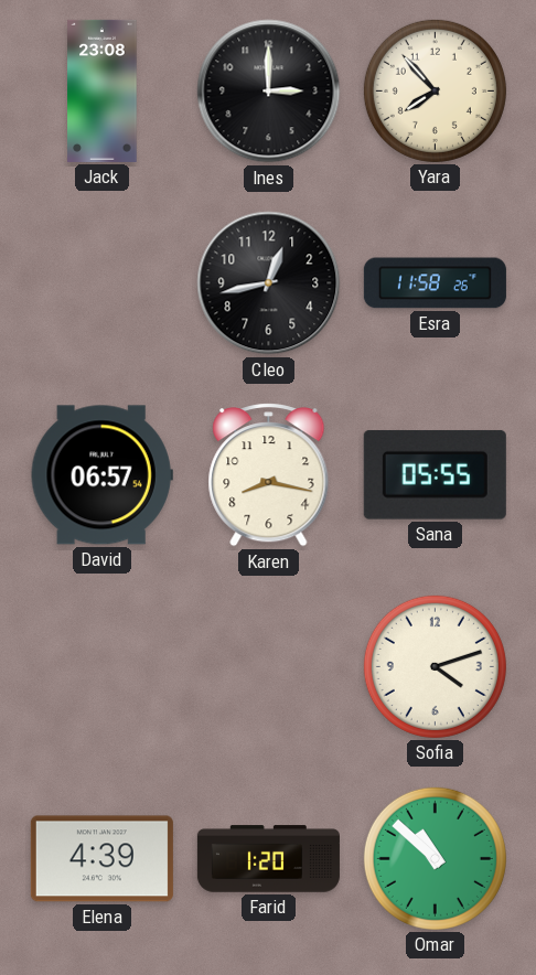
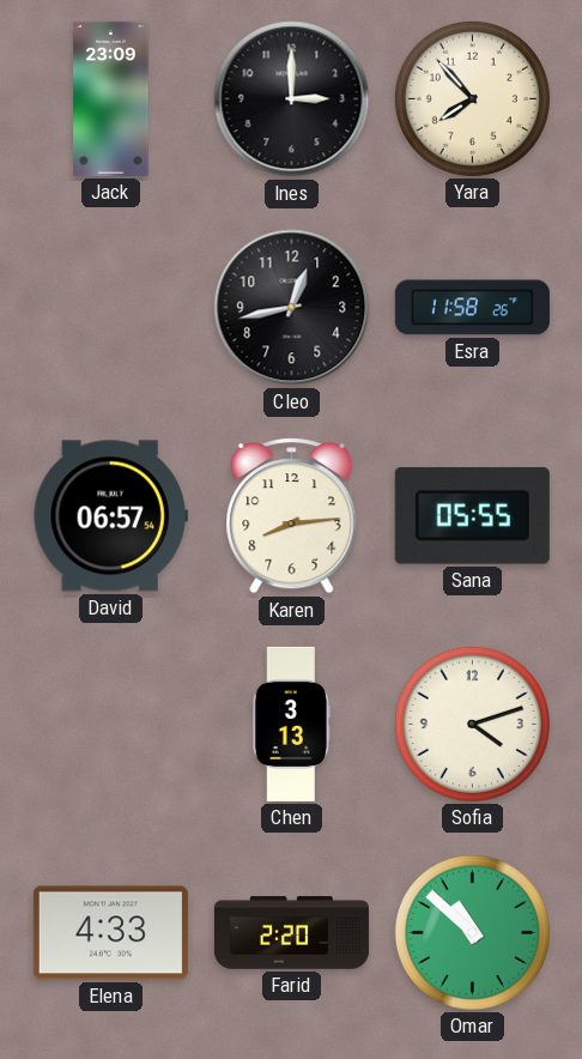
Jack: 23:08 -> 23:09 (111, 98)
Karen: 8:17 -> 8:14 (292, 516)
Chen: none -> 3:13 (292, 724)
Elena: 4:39 -> 4:33 (110, 933)
Farid: 1:20 -> 2:20 (291, 933)
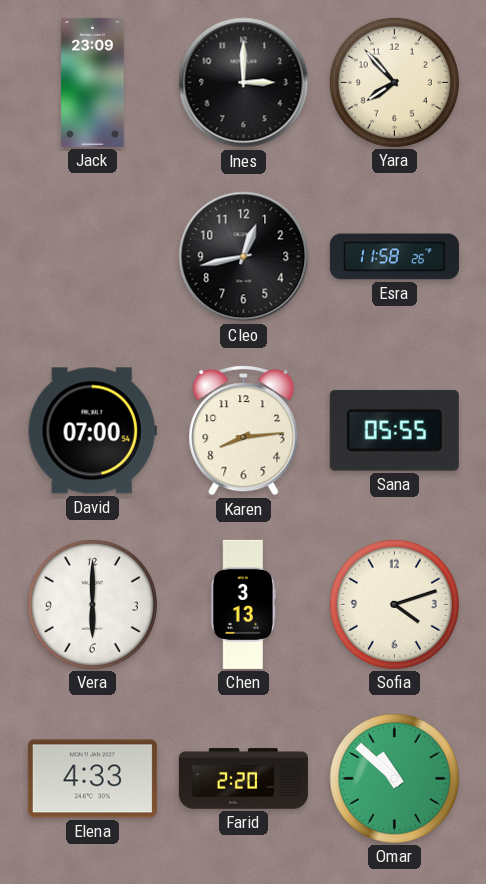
David: 06:57 -> 07:00 (92, 431)
Vera: none -> 6:00 (92, 604)
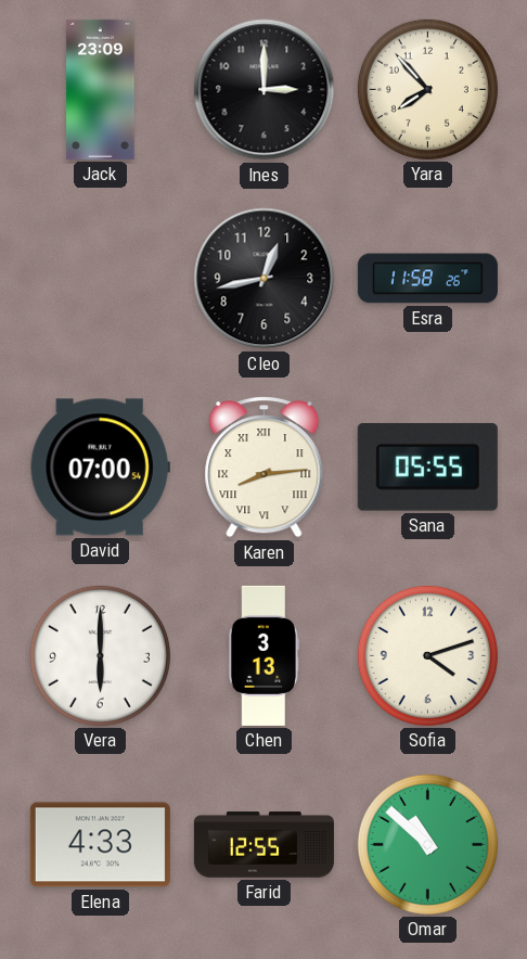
Karen numerals: Arabic -> Roman (265, 468)
Farid: 2:20 -> 12:55 (263, 845)
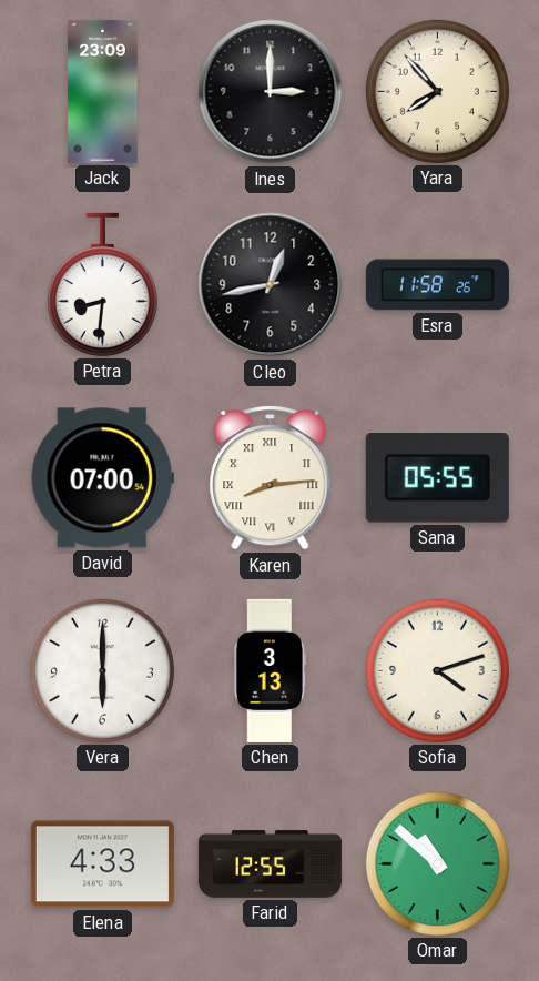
Petra: none -> 8:31 (102, 284)
